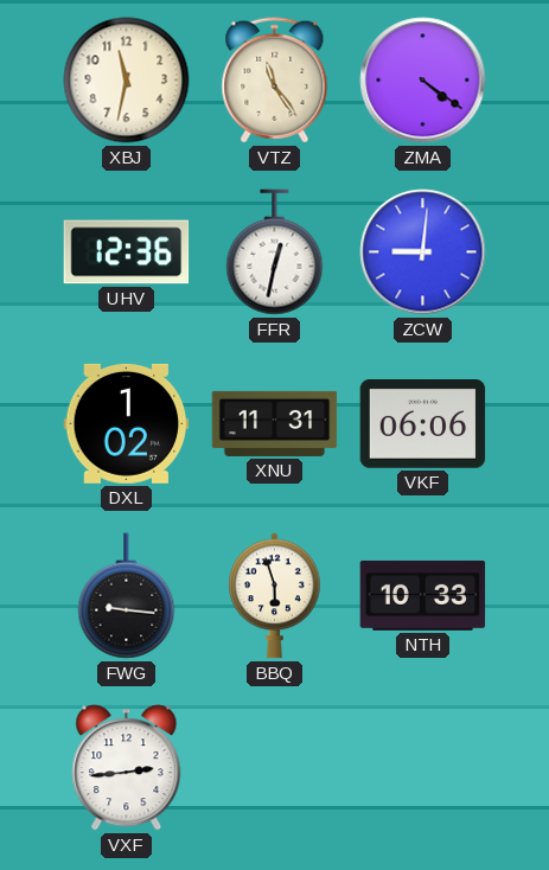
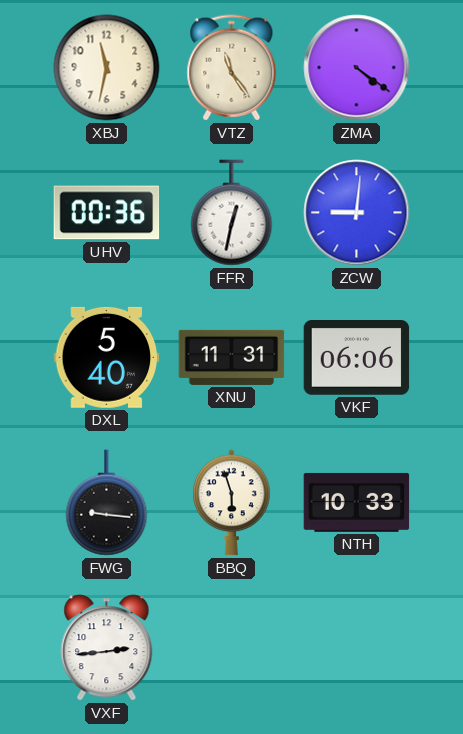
UHV: 12:36 -> 00:36 (107, 213)
DXL: 1:02 -> 5:40 (107, 357)
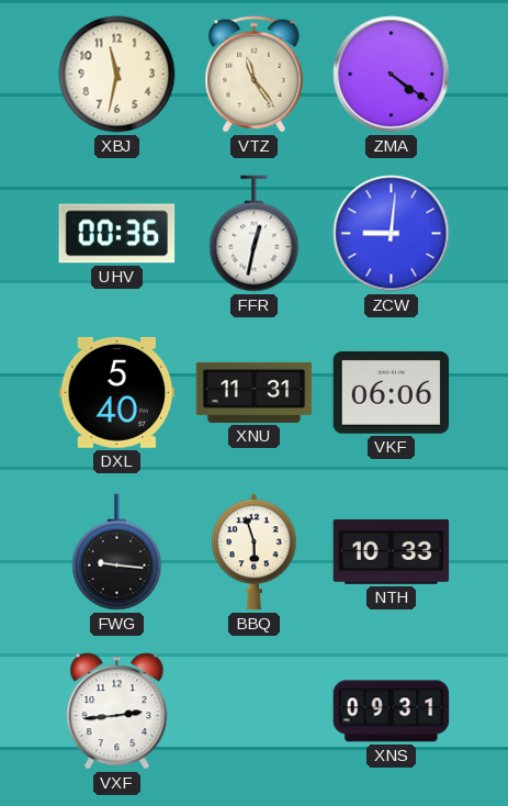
XNS: none -> 09:31 (392, 712)
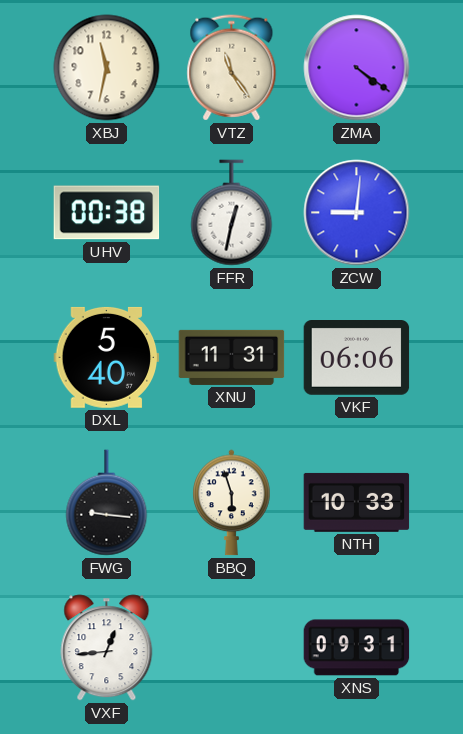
UHV: 00:36 -> 00:38 (107, 213)
VXF: 2:44 -> 12:44 (107, 648)
